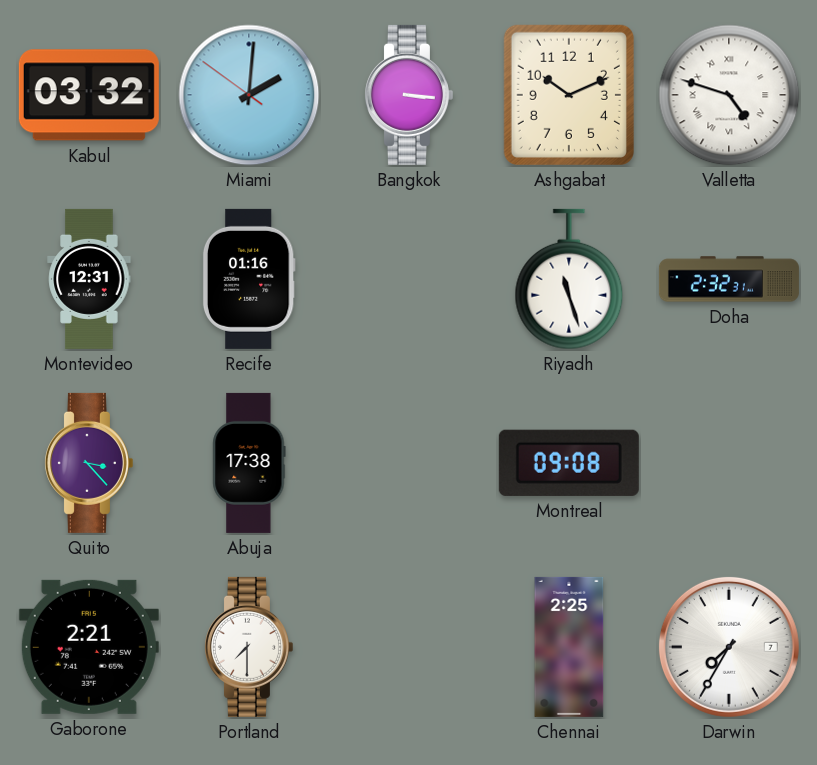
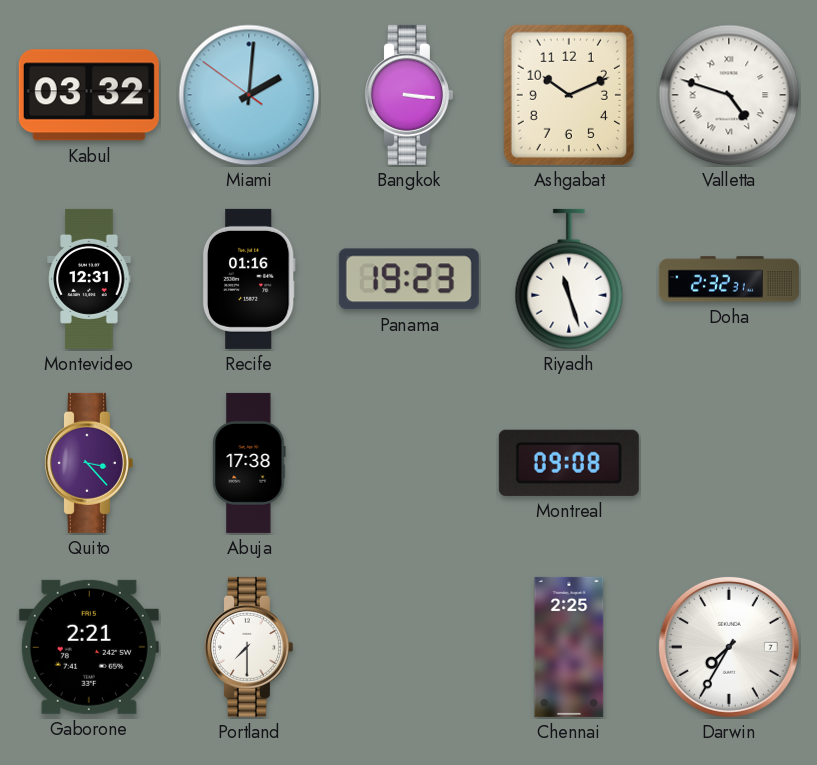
Panama: none -> 19:23 (409, 279)
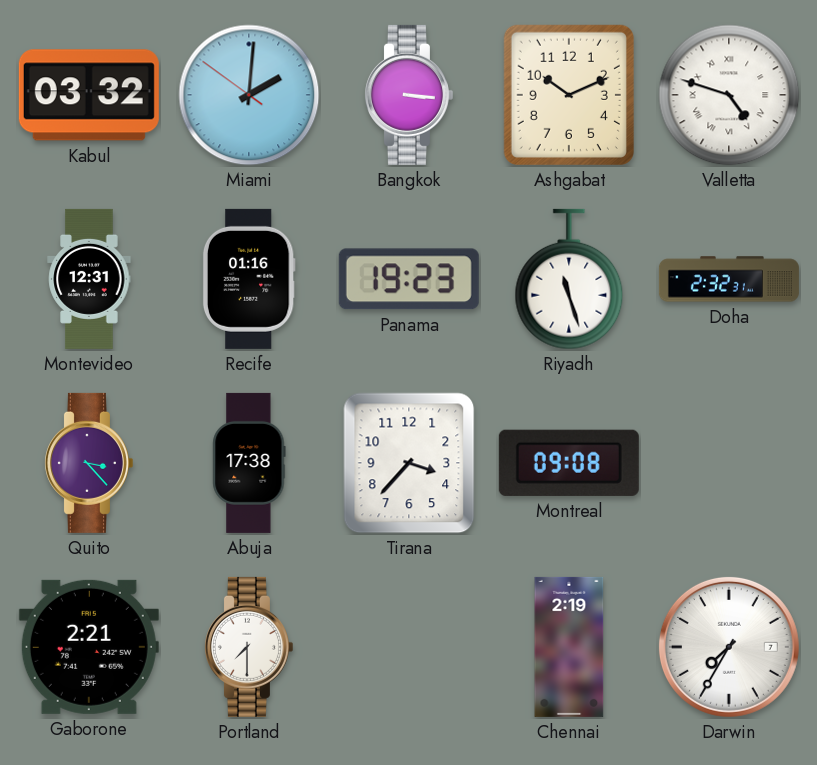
Tirana: none -> 3:37 (409, 463)
Chennai: 2:25 -> 2:19 (569, 647)
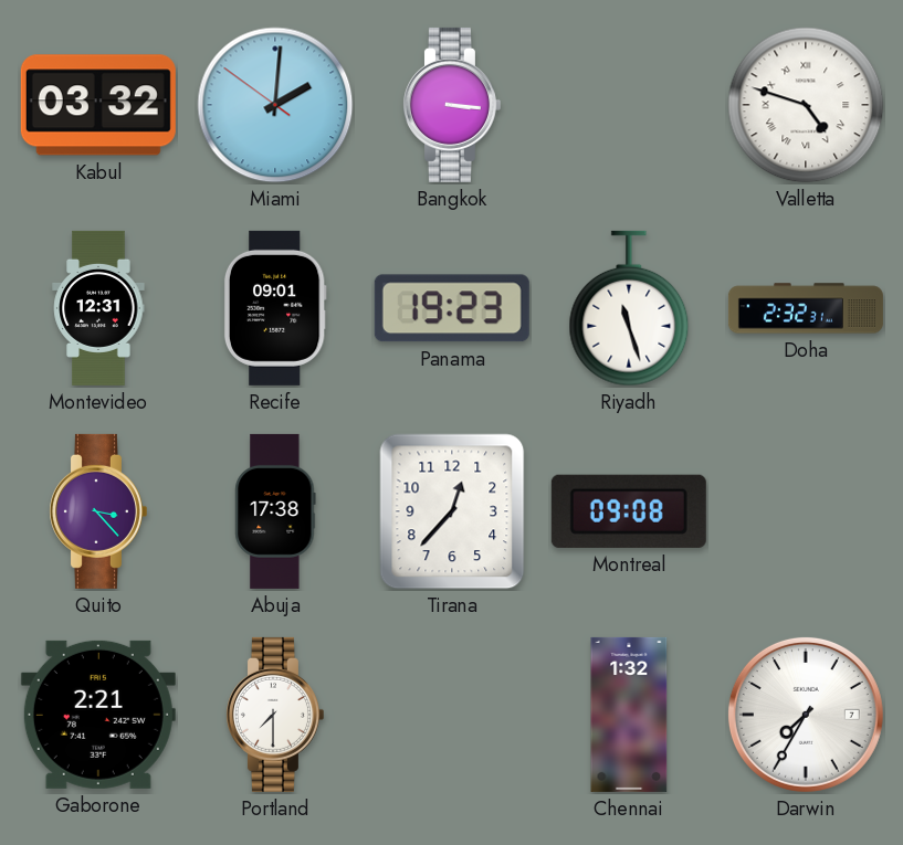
Ashgabat: 10:11 -> none (569, 95)
Recife: 01:16 -> 09:01 (275, 308)
Tirana: 3:37 -> 12:37 (452, 511)
Chennai: 2:19 -> 1:32 (629, 715)
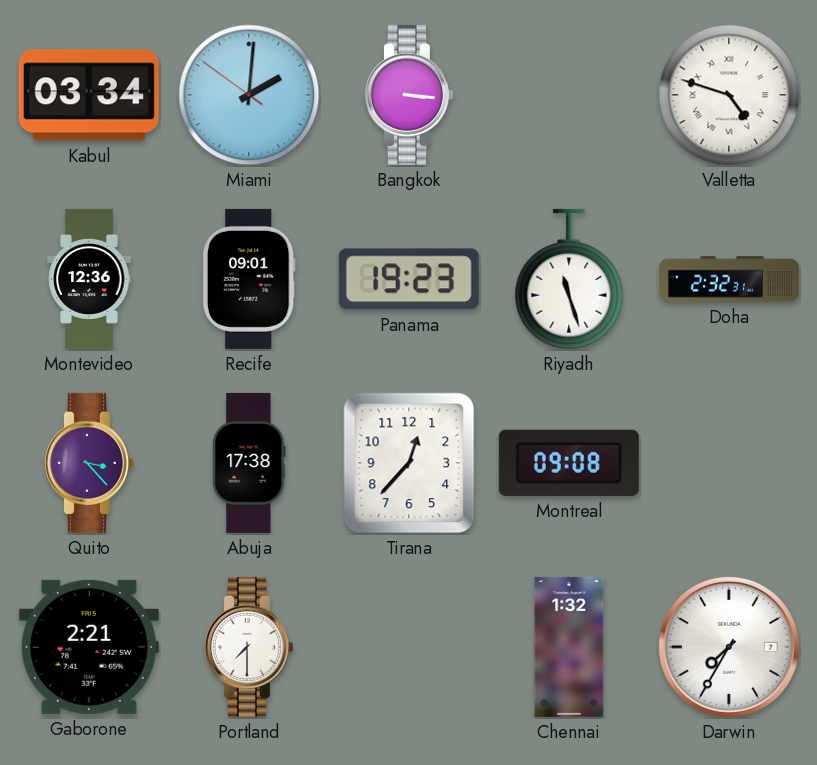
Kabul: 03:32 -> 03:34 (89, 95)
Montevideo: 12:31 -> 12:36 (89, 279)
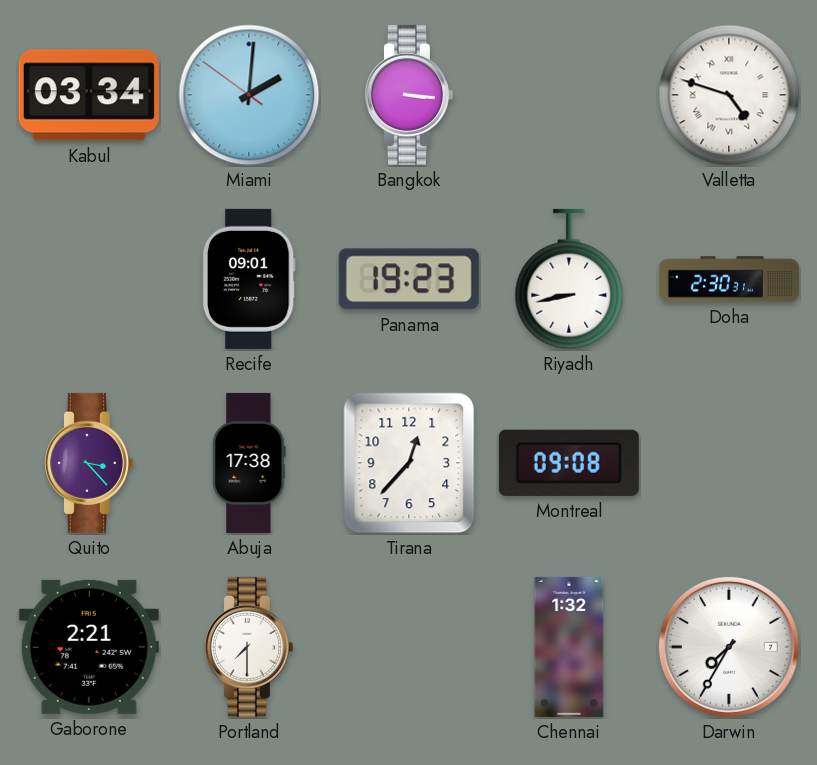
Montevideo: 12:36 -> none (89, 279)
Riyadh: 11:27 -> 8:43 (569, 279)
Doha: 2:32 -> 2:30 (729, 279)
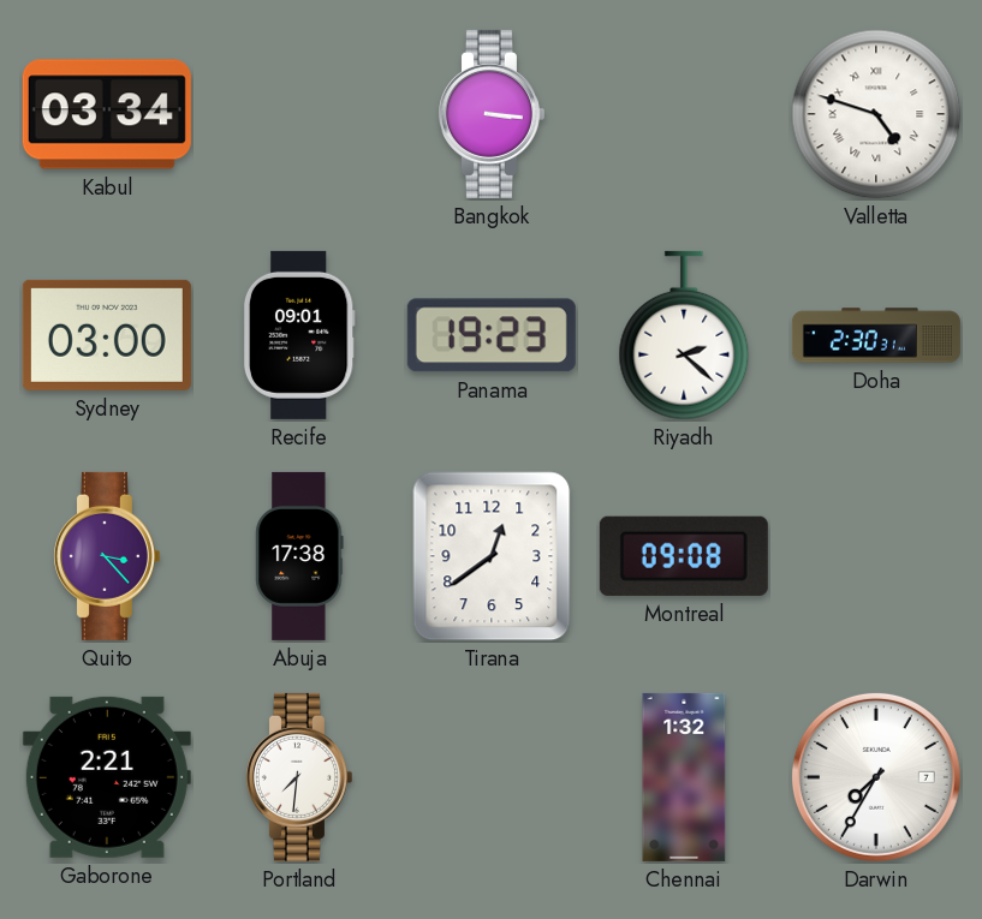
Miami: 2:00 -> none (249, 95)
Sydney: none -> 03:00 (107, 335)
Riyadh: 8:43 -> 2:22 (684, 335)
Tirana: 12:37 -> 12:39 (492, 556)
Portland: 7:30 -> 7:31 (298, 777)
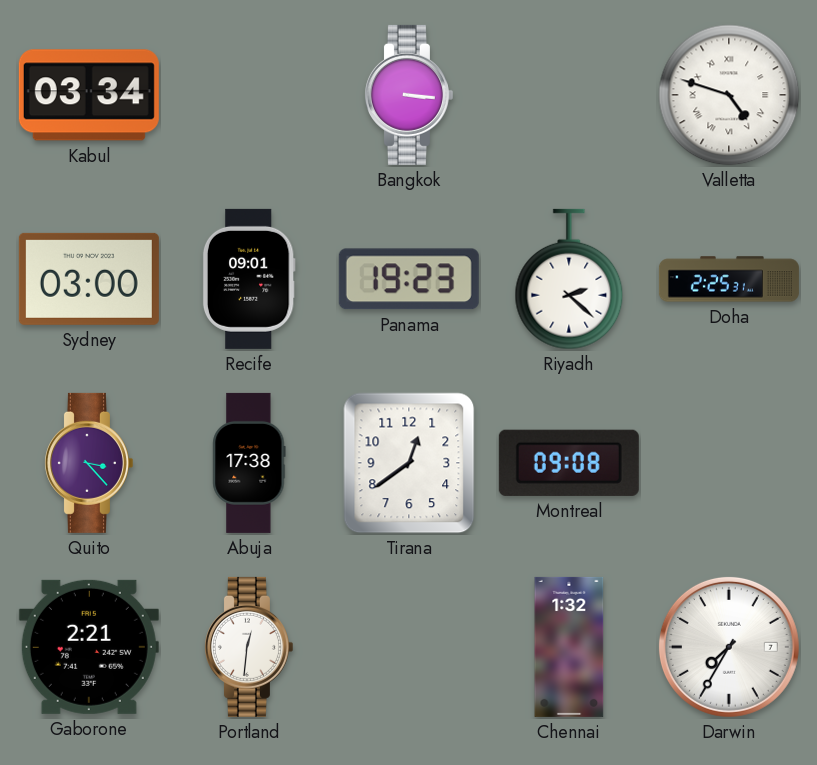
Doha: 2:30 -> 2:25 (729, 279)
Portland: 7:31 -> 12:31 (248, 647)
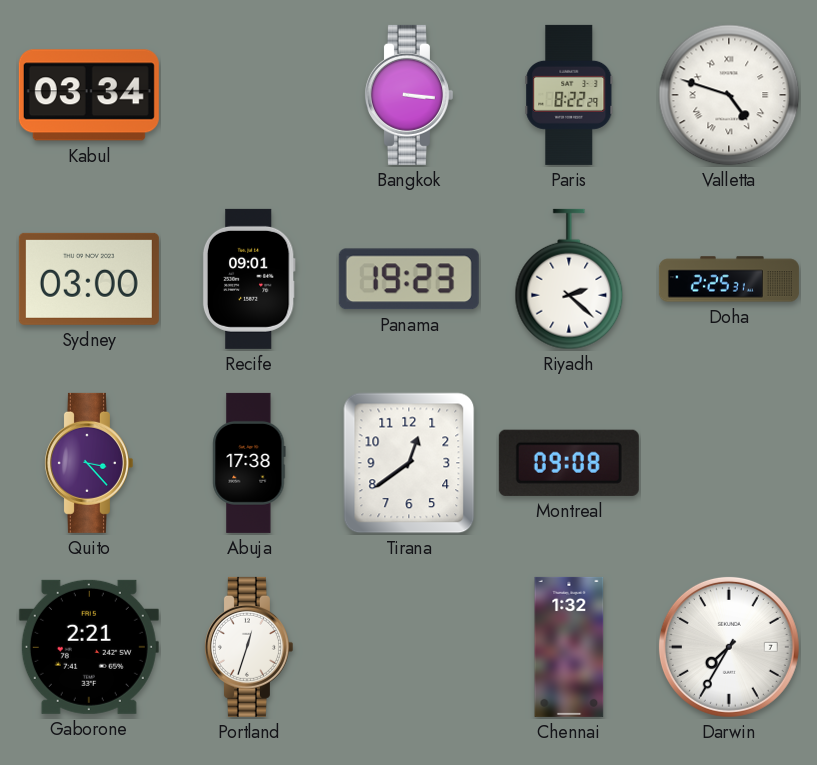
Paris: none -> 8:22 (569, 95)
Portland: 12:31 -> 12:33 (248, 647)
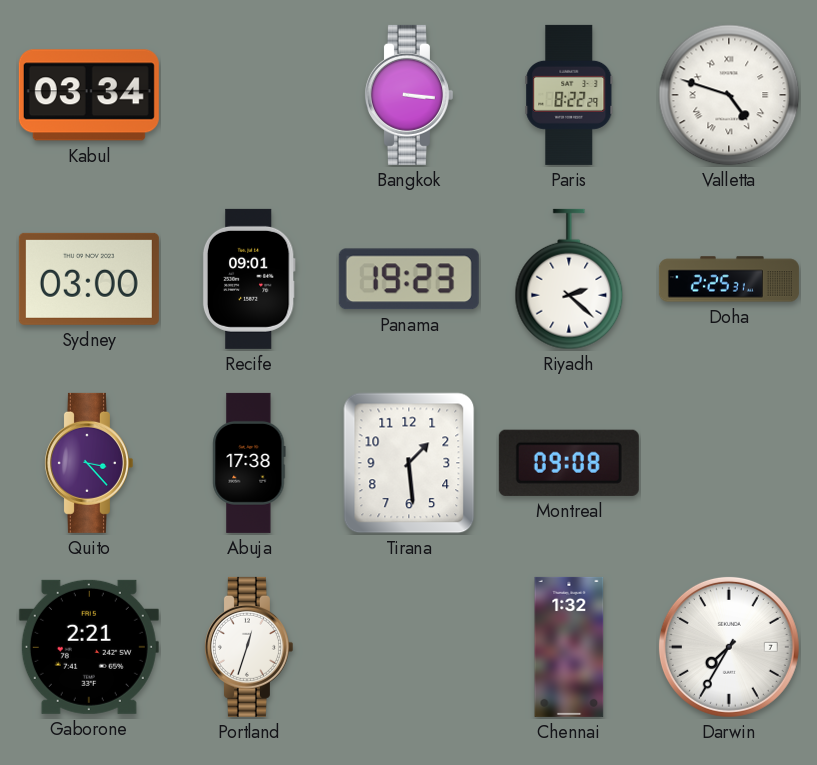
Tirana: 12:39 -> 1:29 (409, 463)
